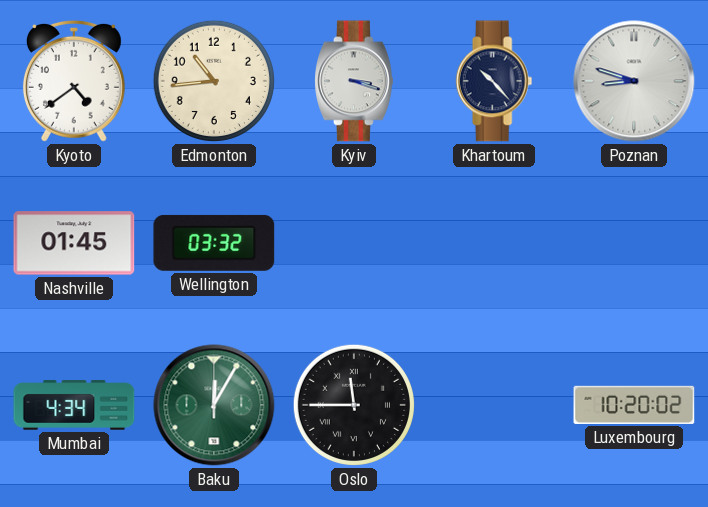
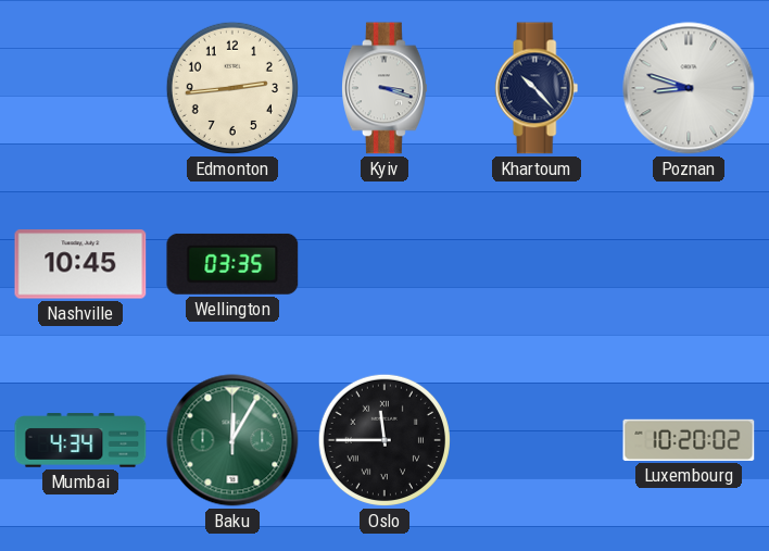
Kyoto: 4:39 -> none (74, 81)
Edmonton: 10:44 -> 2:44 (232, 88)
Nashville: 01:45 -> 10:45 (80, 264)
Wellington: 03:32 -> 03:35 (232, 264)
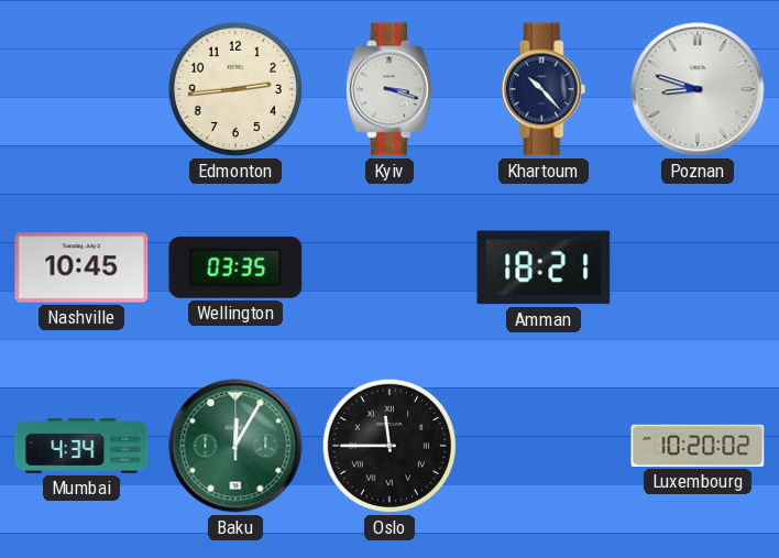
Amman: none -> 18:21 (544, 267)
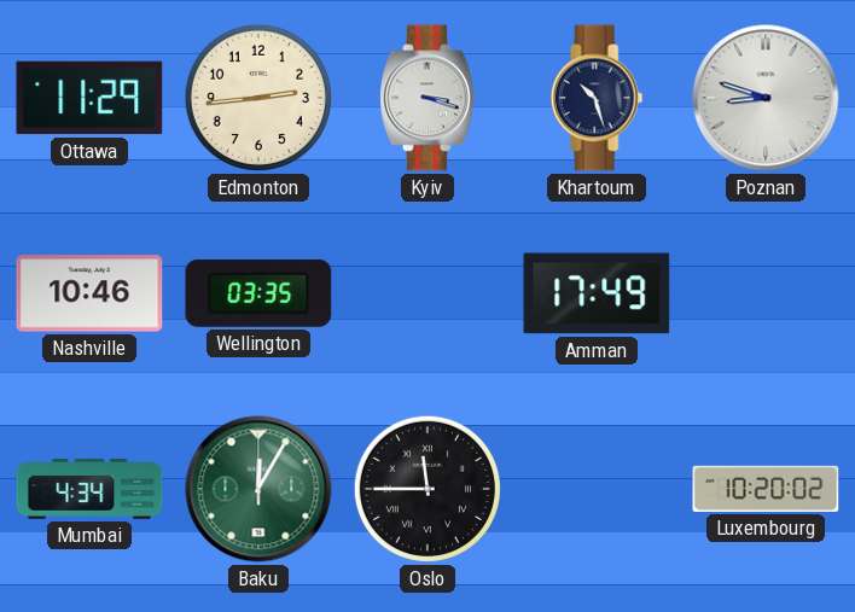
Ottawa: none -> 11:29 (89, 98)
Khartoum: 10:23 -> 10:27 (597, 98)
Nashville: 10:45 -> 10:46 (89, 293)
Amman: 18:21 -> 17:49 (597, 293)
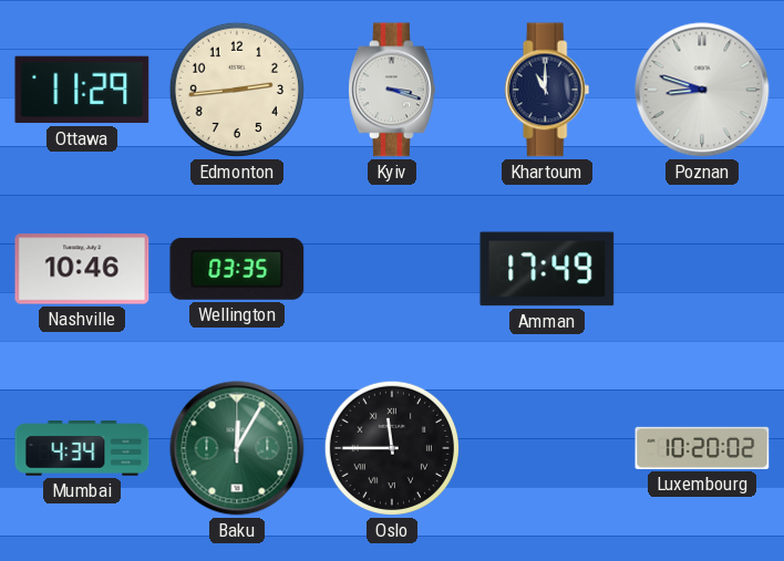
Khartoum: 10:27 -> 11:00 (547, 90)
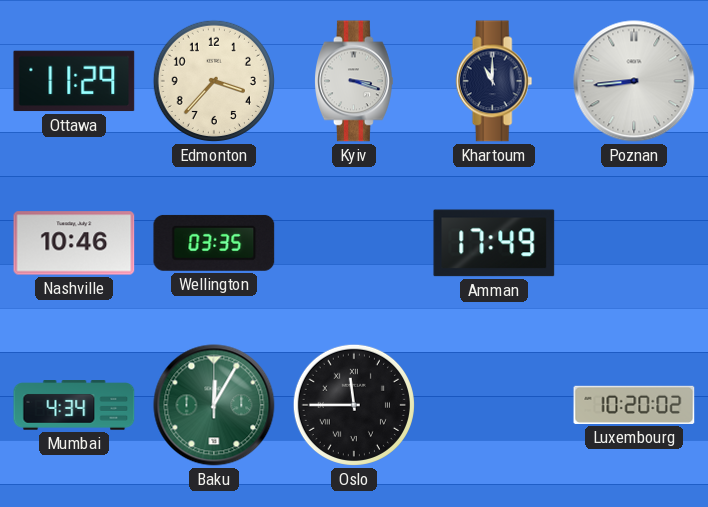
Edmonton: 2:44 -> 3:37 (214, 81)
Poznan: 8:48 -> 8:44 (634, 81)
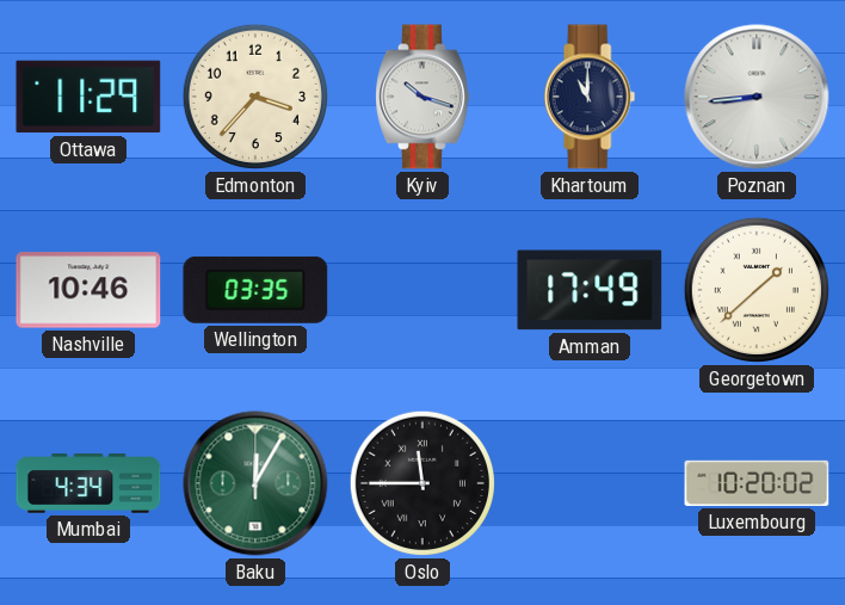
Kyiv: 3:18 -> 10:18 (424, 97)
Georgetown: none -> 1:38 (757, 290)
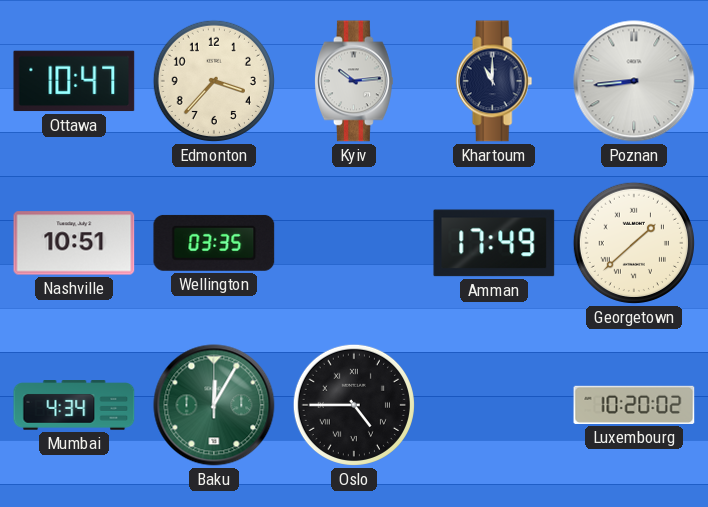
Ottawa: 11:29 -> 10:47 (74, 81)
Kyiv: 10:18 -> 10:14 (355, 81)
Nashville: 10:46 -> 10:51 (74, 243)
Oslo: 11:45 -> 4:45 (354, 405)
